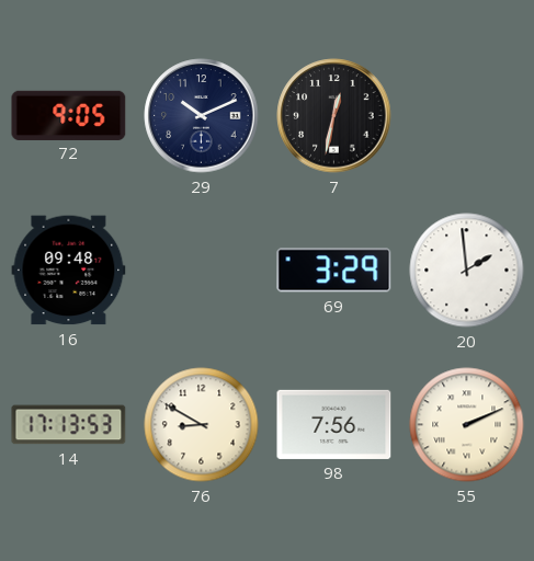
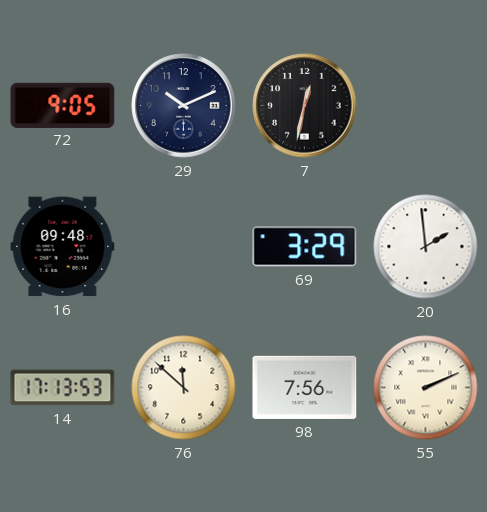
76: 8:50 -> 11:52 (184, 388)
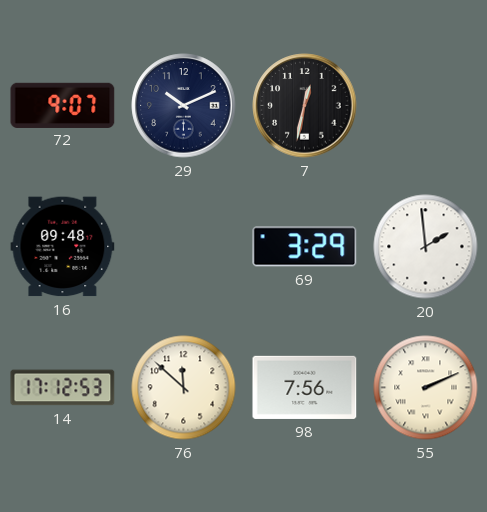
72: 9:05 -> 9:07 (63, 105)
14: 17:13 -> 17:12 (63, 388)
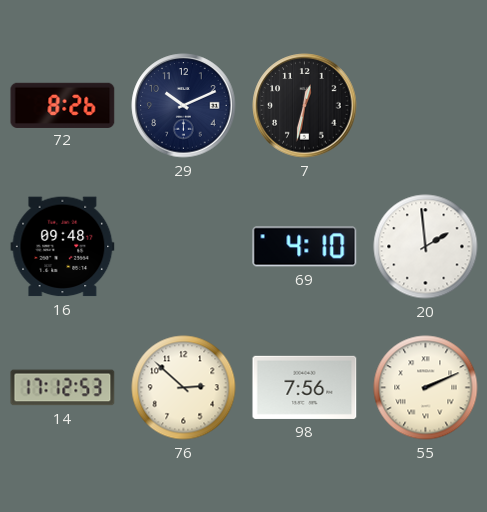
72: 9:07 -> 8:26 (63, 105)
69: 3:29 -> 4:10 (305, 247)
76: 11:52 -> 2:52 (184, 388)
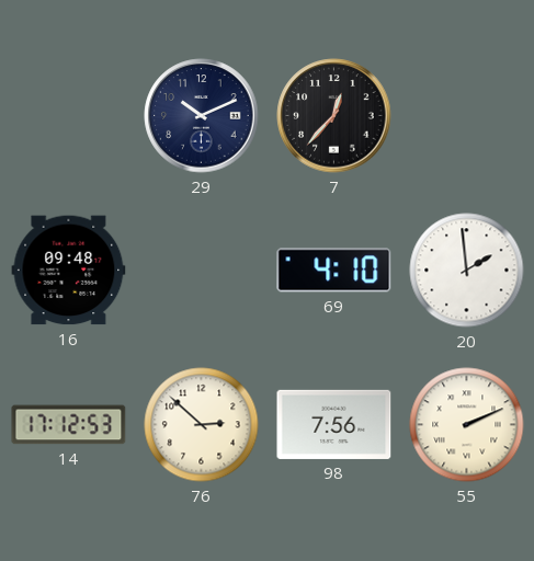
72: 8:26 -> none (63, 105)
7: 12:32 -> 12:37 (334, 116)
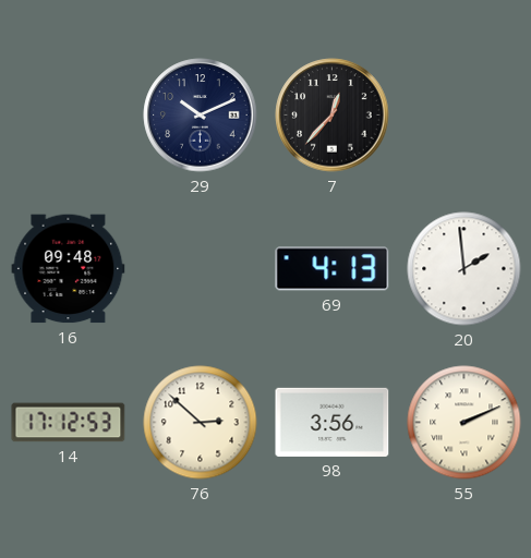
69: 4:10 -> 4:13 (333, 269)
98: 7:56 -> 3:56 (333, 422)
